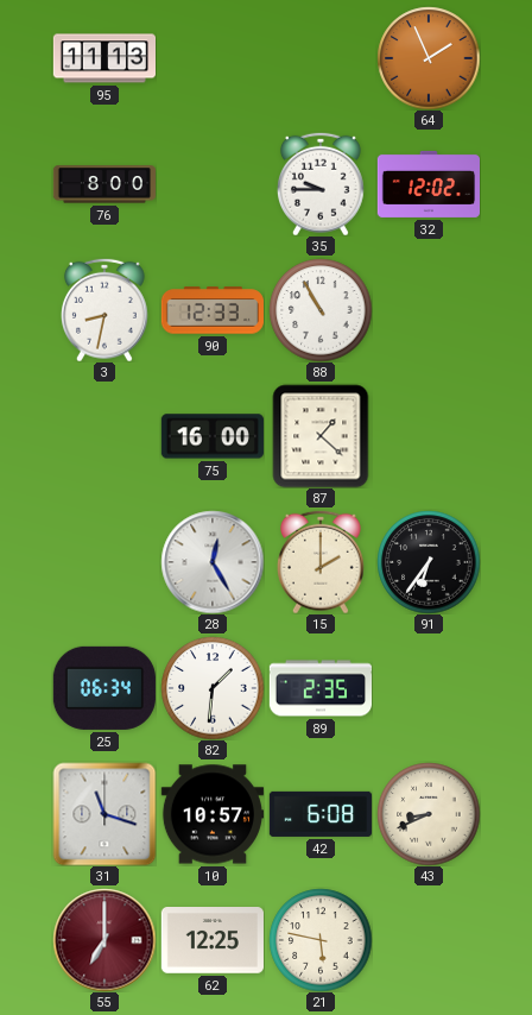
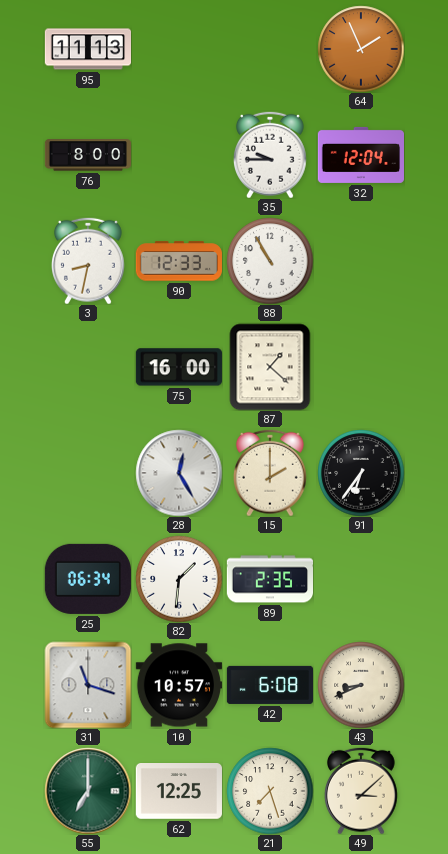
32: 12:02 -> 12:04 (360, 155)
55 dial: burgundy -> green (88, 791)
21: 5:47 -> 7:27 (270, 791)
49: none -> 3:08 (361, 791)
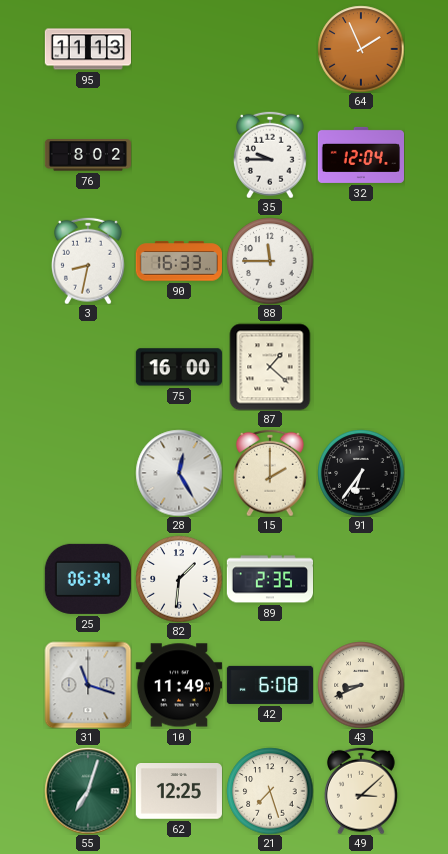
76: 8:00 -> 8:02 (87, 155)
90: 12:33 -> 16:33 (178, 261)
88: 10:55 -> 11:45 (270, 261)
10: 10:57 -> 11:49 (178, 685)
55: 7:00 -> 7:03 (88, 791)
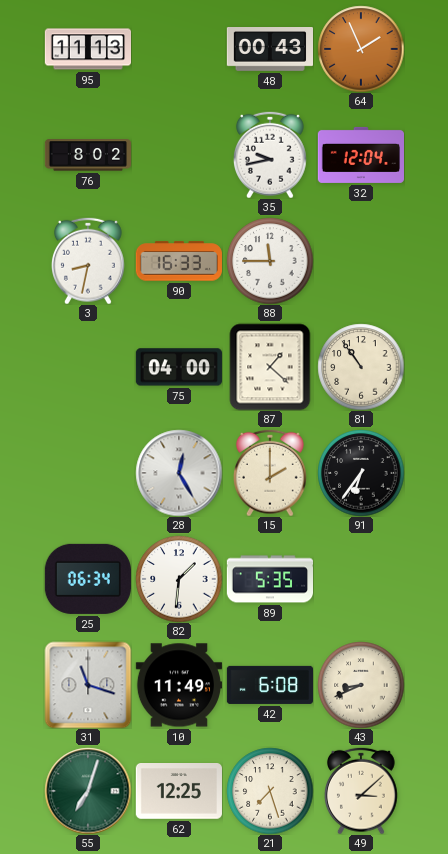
48: none -> 00:43 (269, 50)
35: 9:45 -> 9:43 (270, 155)
75: 16:00 -> 04:00 (179, 367)
81: none -> 10:54 (361, 367)
89: 2:35 -> 5:35 (269, 579)
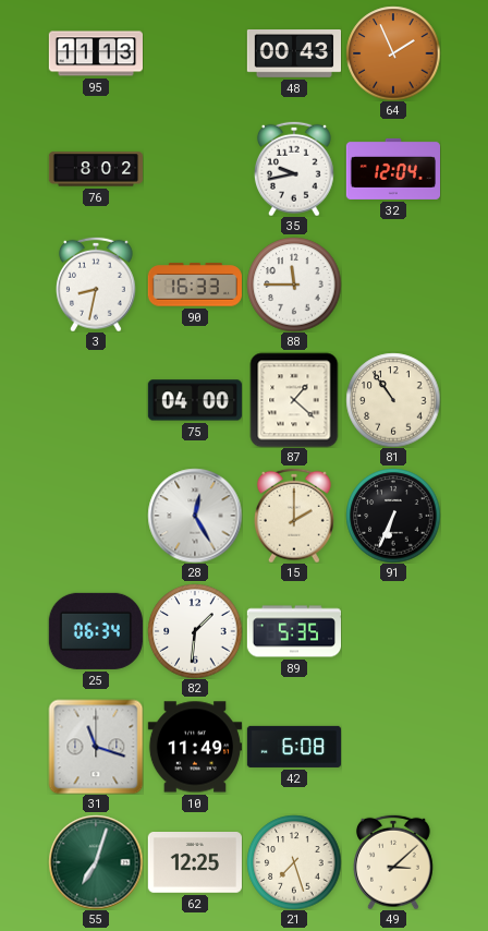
91: 6:36 -> 6:34 (393, 516)
43: 8:41 -> none (361, 685)
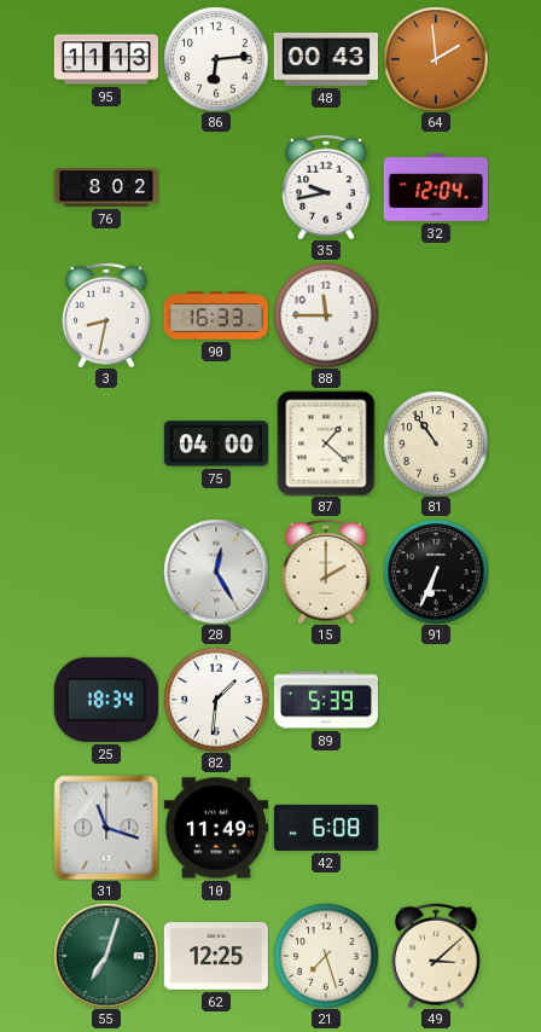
86: none -> 6:14 (216, 59)
64: 1:56 -> 1:59 (436, 59)
25: 06:34 -> 18:34 (106, 700)
89: 5:35 -> 5:39 (325, 700)
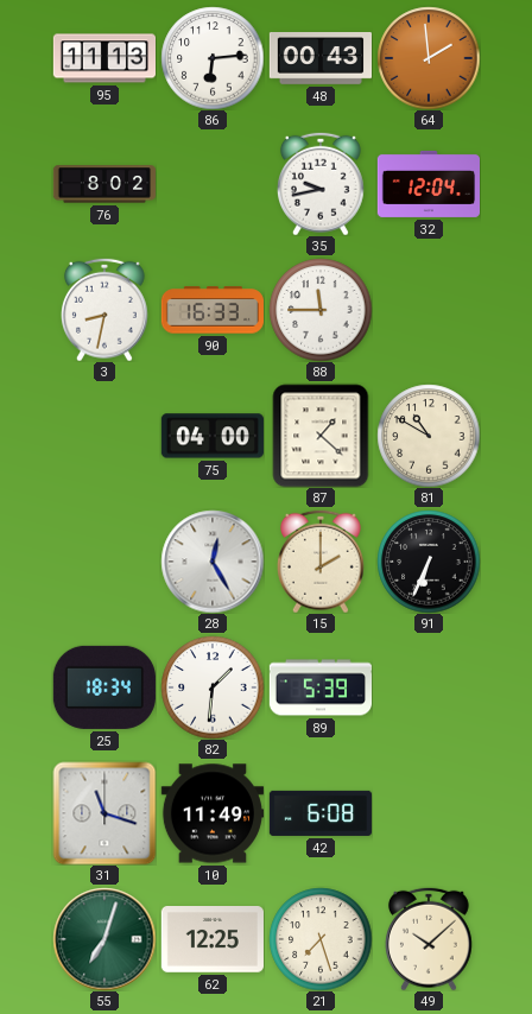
81: 10:54 -> 10:50 (429, 436)
49: 3:08 -> 10:08 (429, 939)
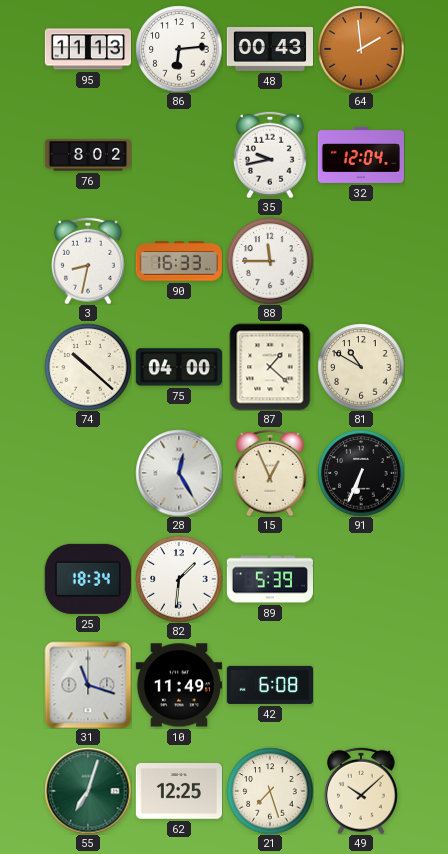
74: none -> 10:22 (88, 367)
15: 2:00 -> 12:56 (270, 473)
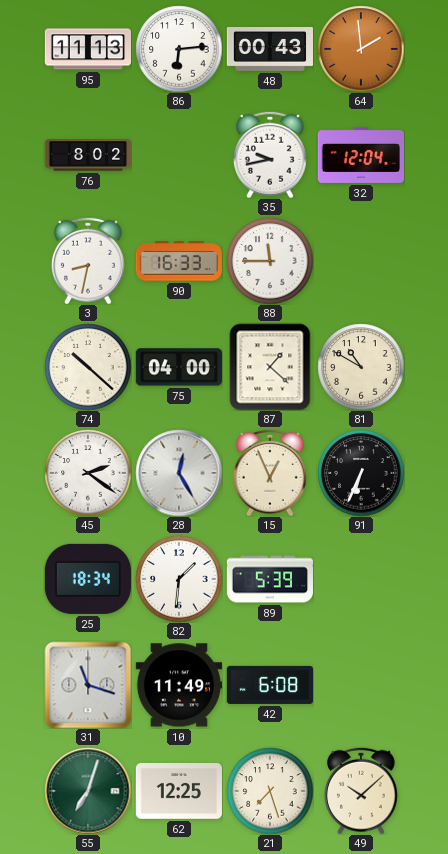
45: none -> 2:21 (88, 473)
